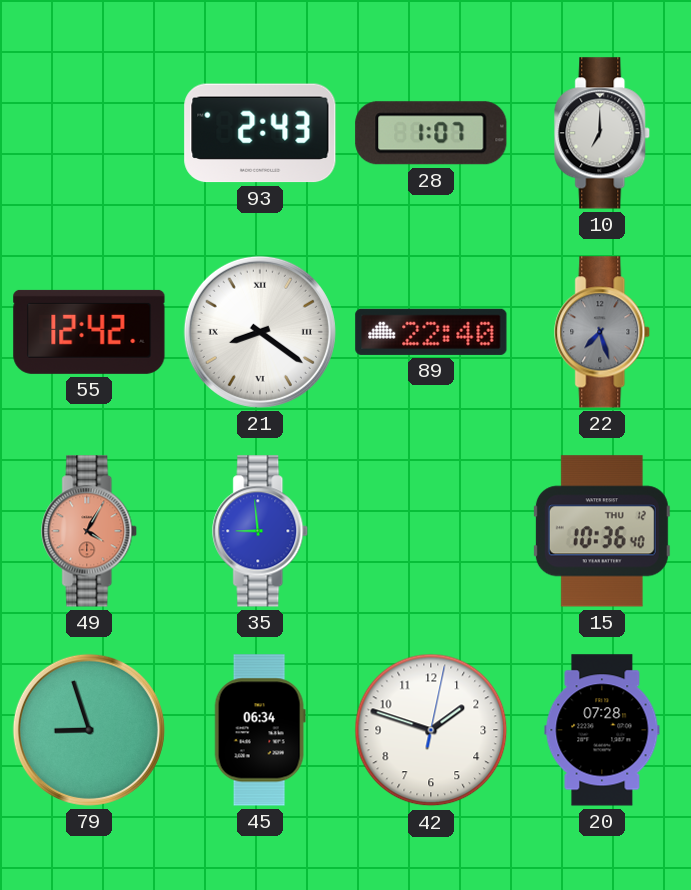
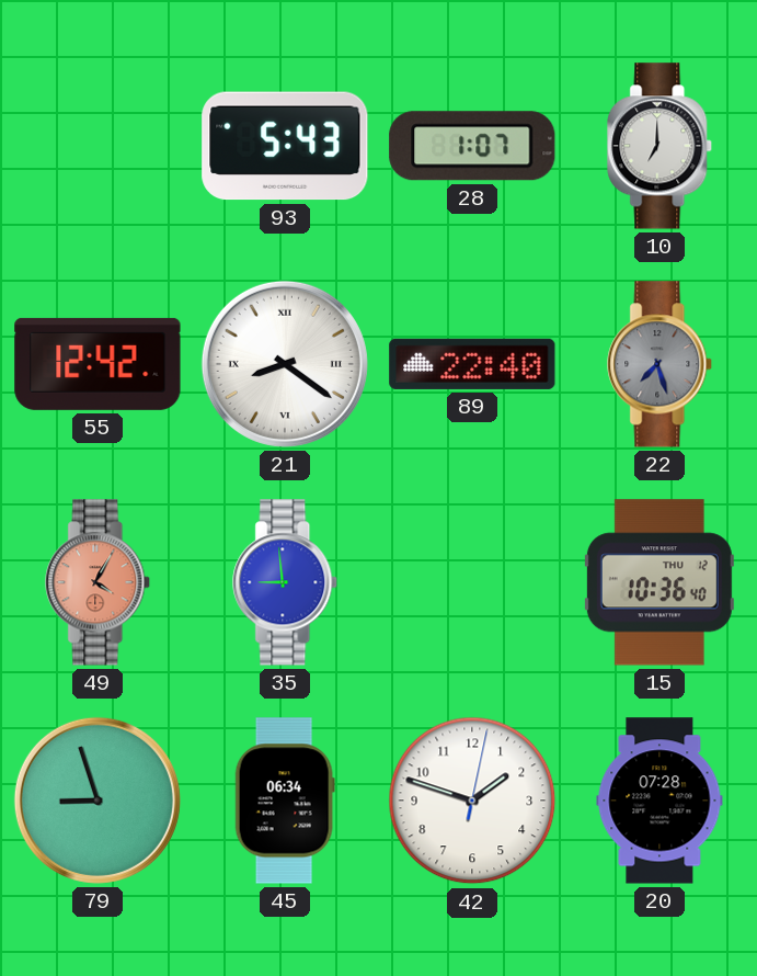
93: 2:43 -> 5:43 (285, 146)
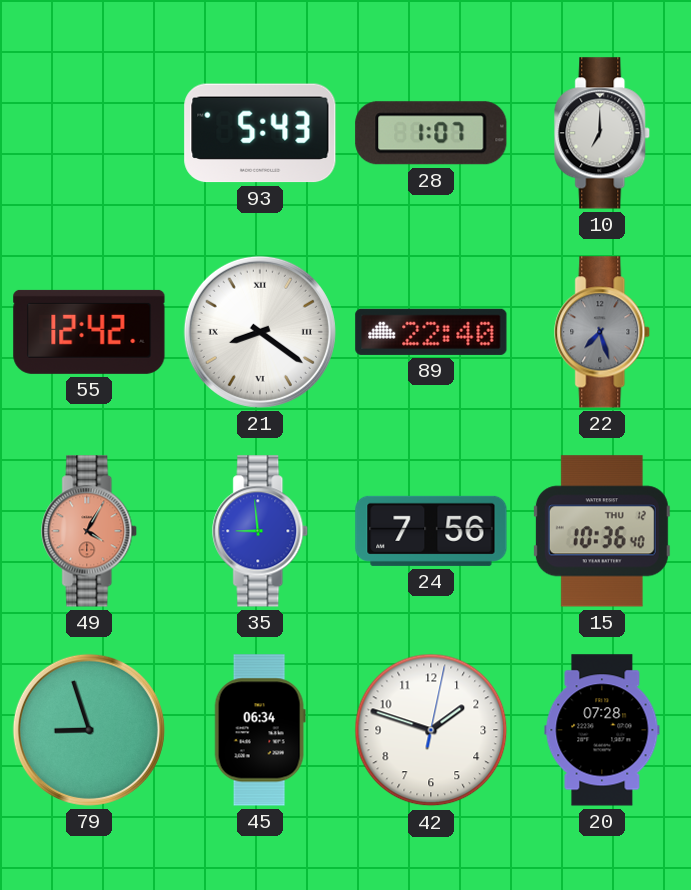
24: none -> 7:56 (431, 531)
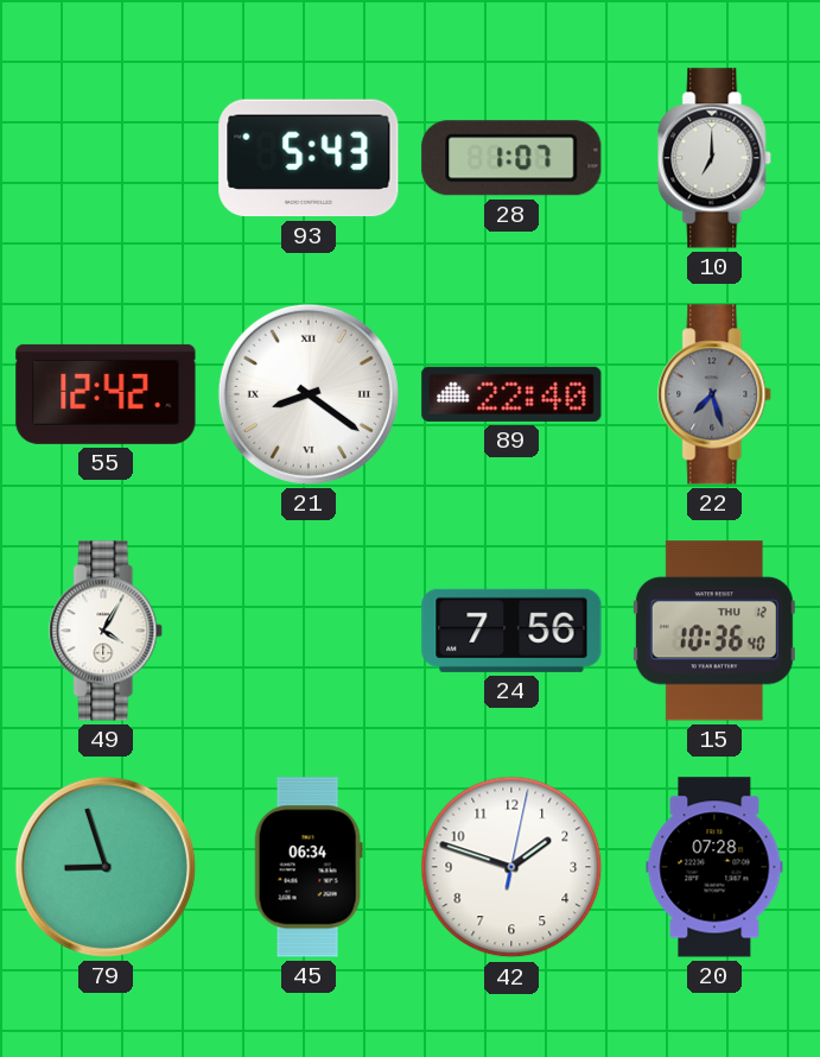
49 dial: salmon -> white (107, 631)
35: 8:59 -> none (261, 531)
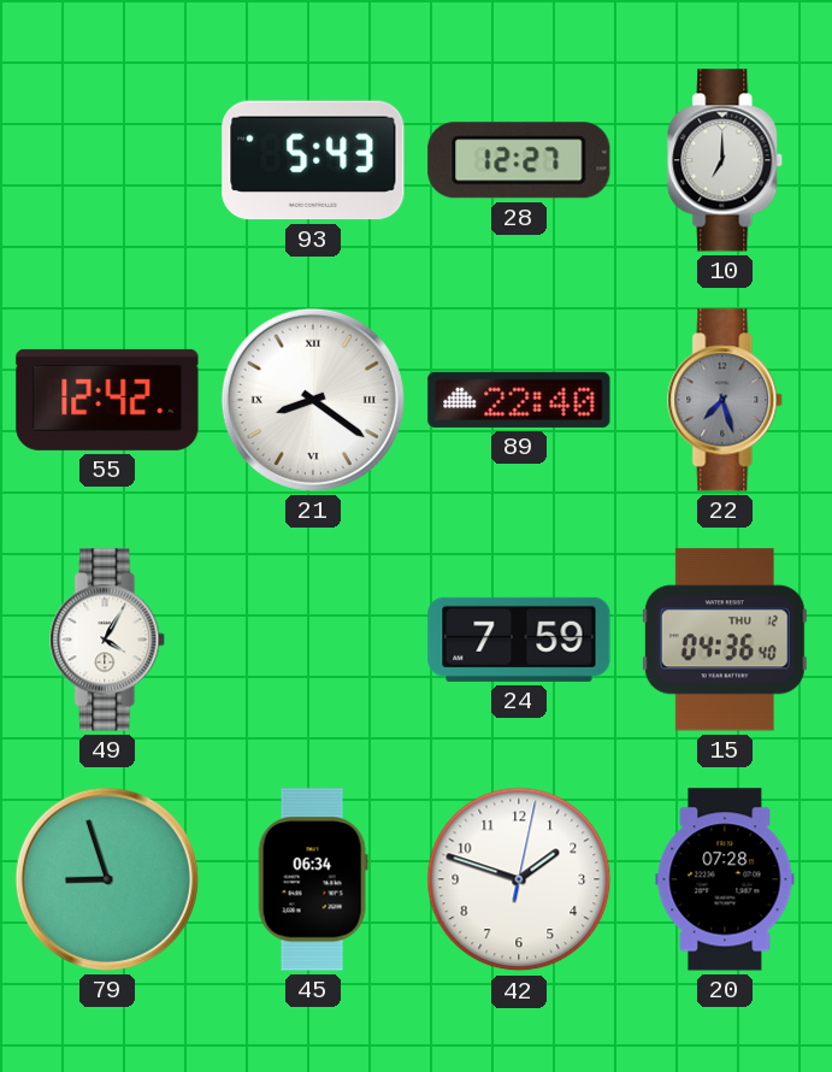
28: 1:07 -> 12:27 (519, 160)
24: 7:56 -> 7:59 (519, 640)
15: 10:36 -> 04:36 (725, 640)
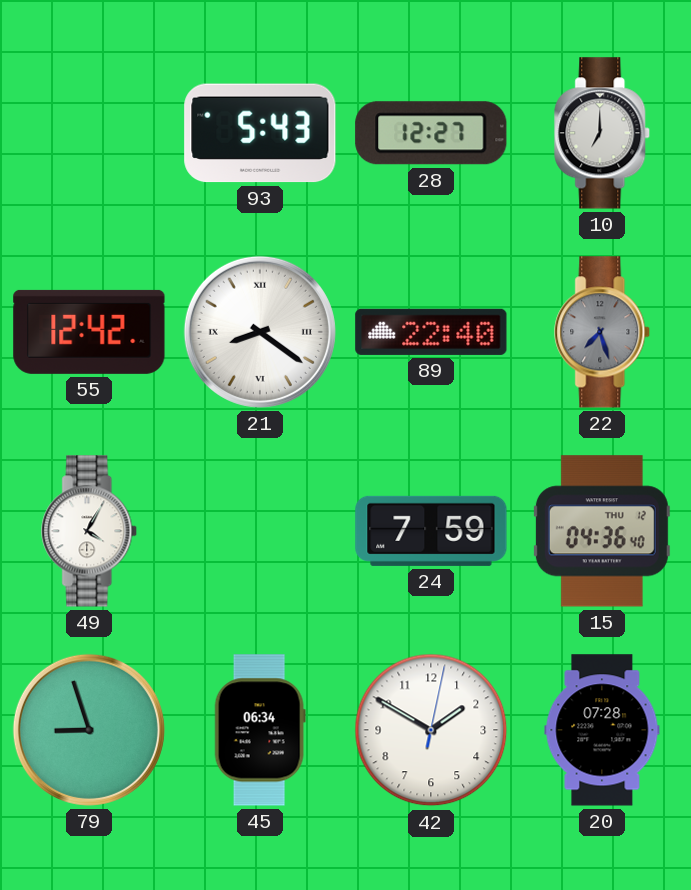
42: 1:48 -> 1:50 (431, 730)
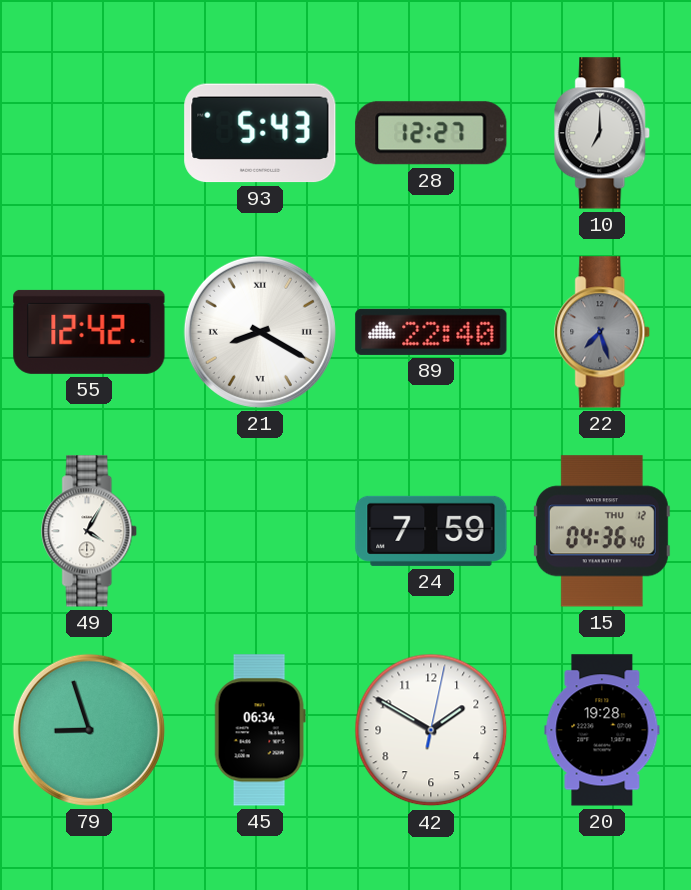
21: 8:21 -> 8:20 (260, 332)
20: 07:28 -> 19:28 (602, 730)
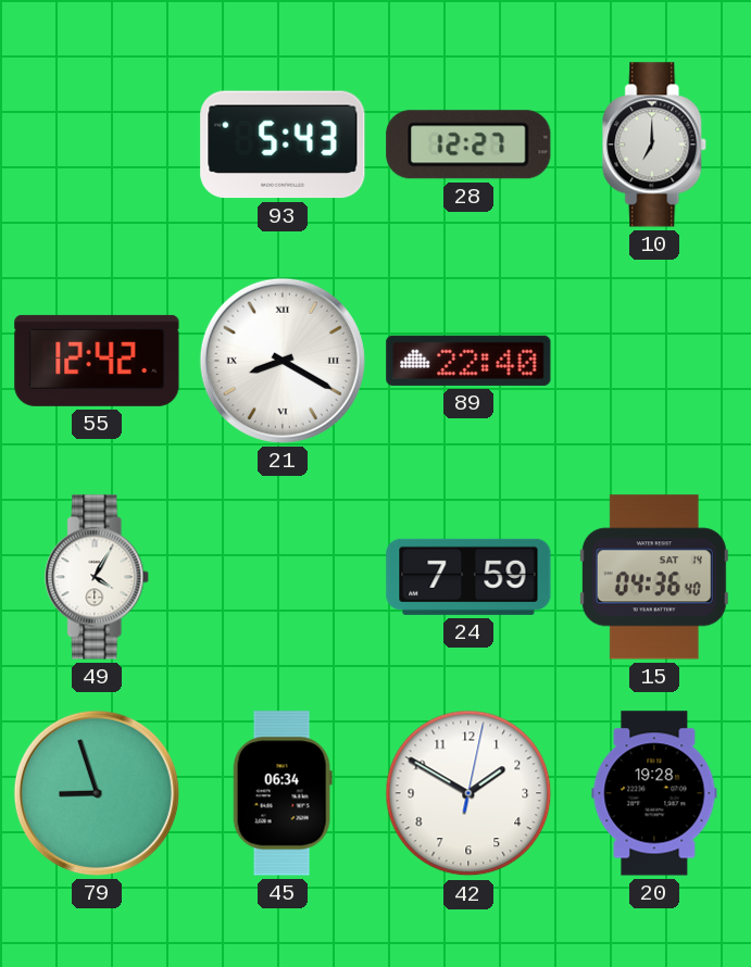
22: 7:27 -> none (603, 332)
15 date: THU 12 -> SAT 14 (654, 577)
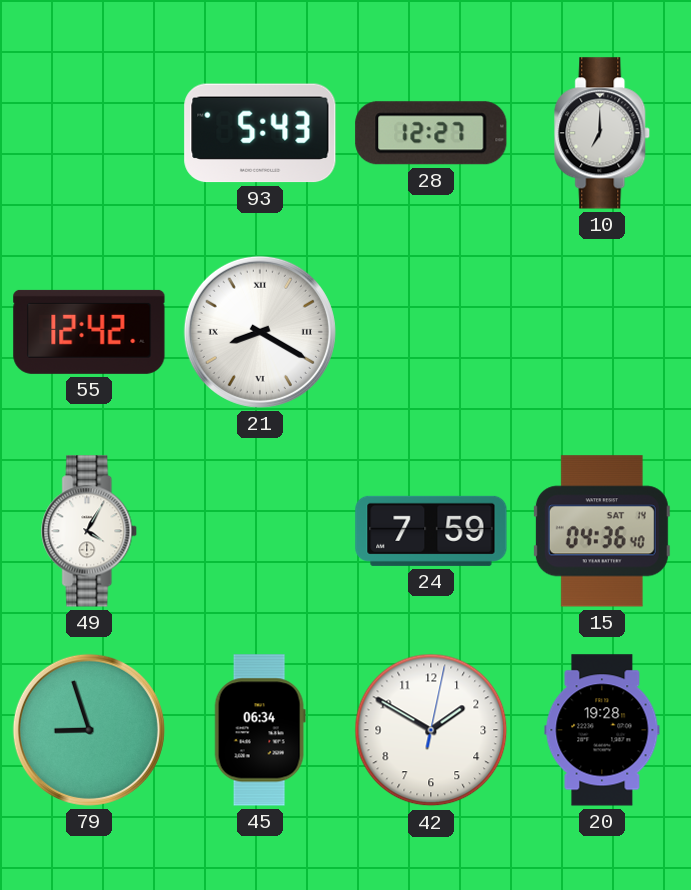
89: 22:40 -> none (468, 361)
